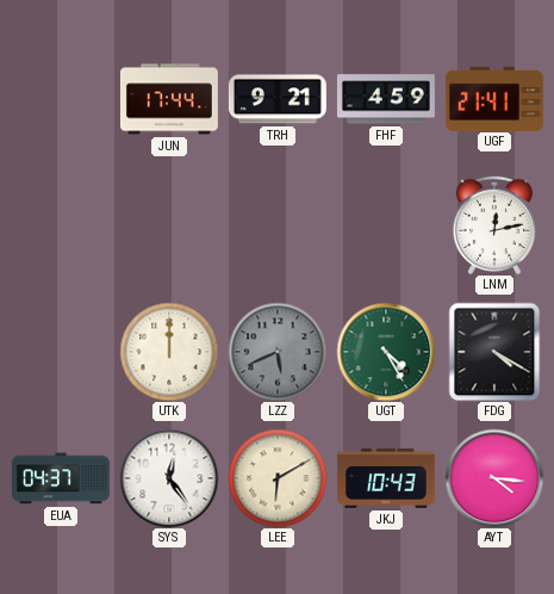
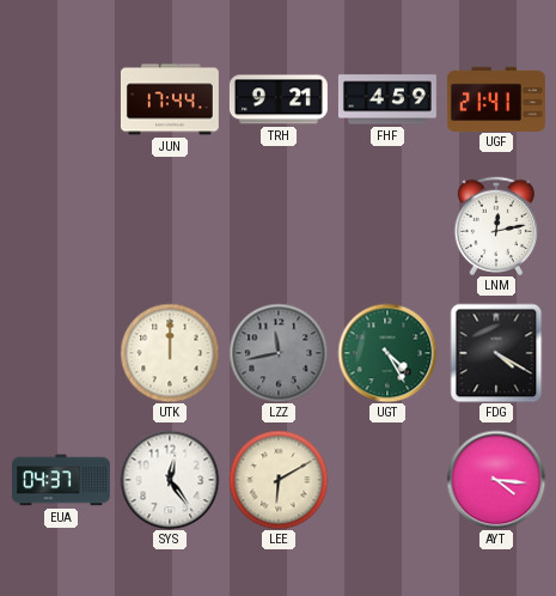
LZZ: 5:41 -> 11:43 (279, 353)
JKJ: 10:43 -> none (386, 478)
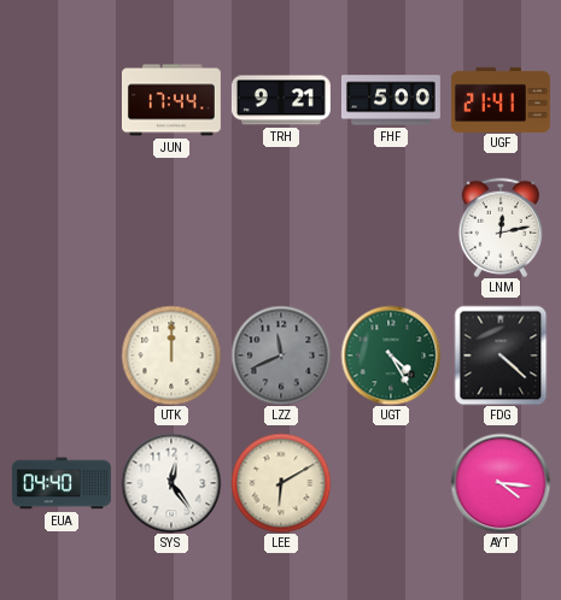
FHF: 4:59 -> 5:00 (391, 100)
LZZ: 11:43 -> 11:41 (281, 355)
FDG: 4:20 -> 4:22 (501, 355)
EUA: 04:37 -> 04:40 (62, 483)
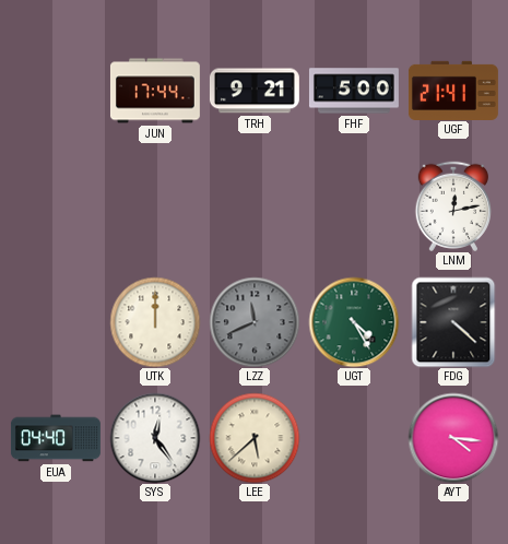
LEE: 6:10 -> 5:38 (255, 438)
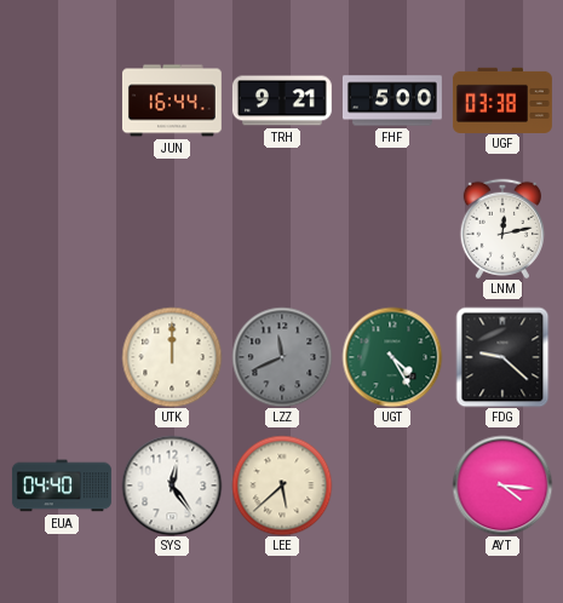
JUN: 17:44 -> 16:44 (172, 100)
UGF: 21:41 -> 03:38 (502, 99)
FDG: 4:22 -> 9:22 (502, 357)
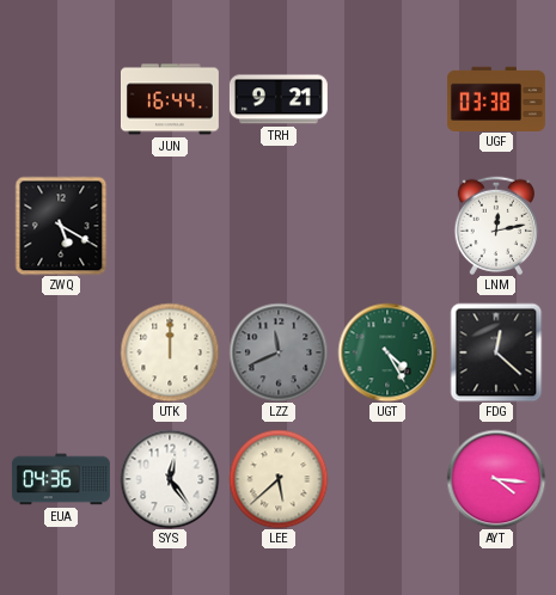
FHF: 5:00 -> none (392, 100)
ZWQ: none -> 5:20 (61, 226)
FDG: 9:22 -> 12:22 (496, 352)
EUA: 04:40 -> 04:36 (61, 479)
